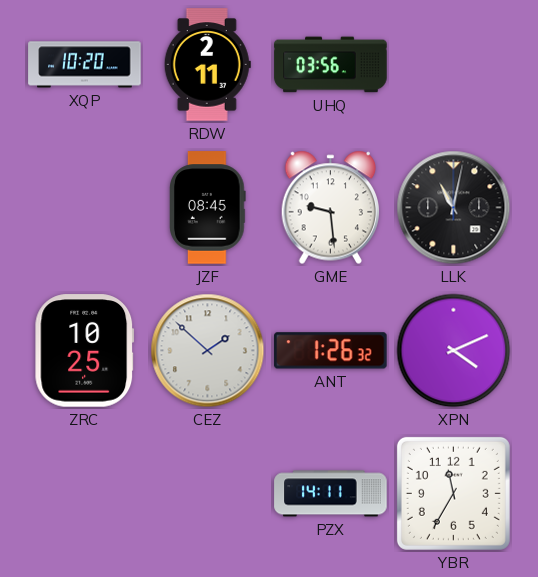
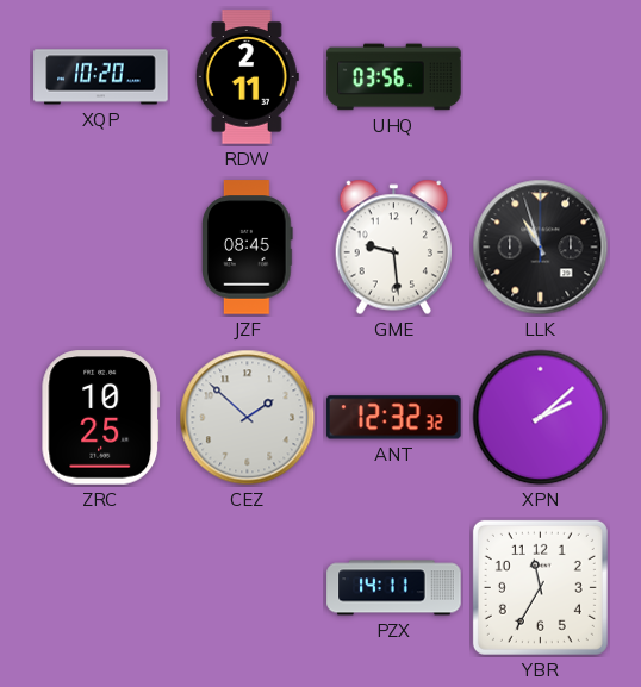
LLK: 11:02 -> 10:57 (541, 248)
ANT: 1:26 -> 12:32 (394, 418)
XPN: 4:11 -> 2:08 (541, 418)
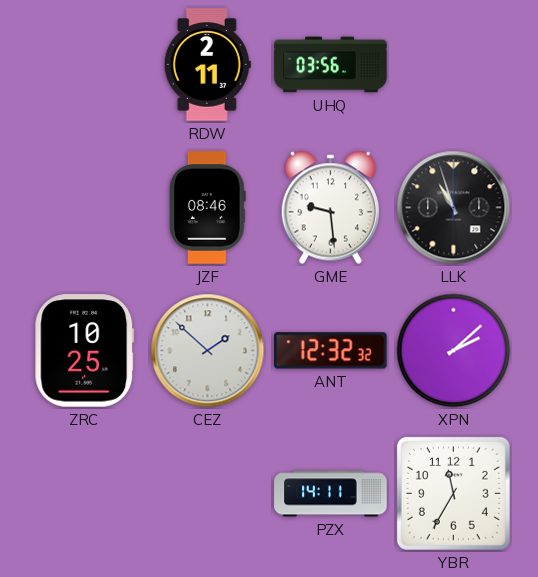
XQP: 10:20 -> none (101, 77)
JZF: 08:45 -> 08:46 (208, 208)
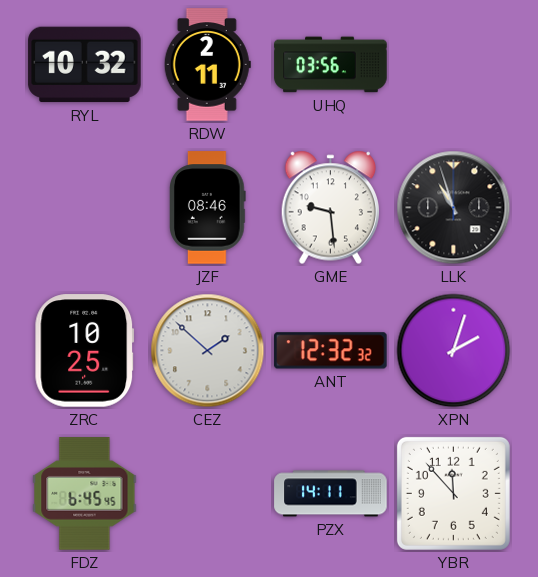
RYL: none -> 10:32 (85, 65)
XPN: 2:08 -> 2:03 (454, 351)
FDZ: none -> 6:45 (85, 494)
YBR: 11:35 -> 11:53 (453, 493)
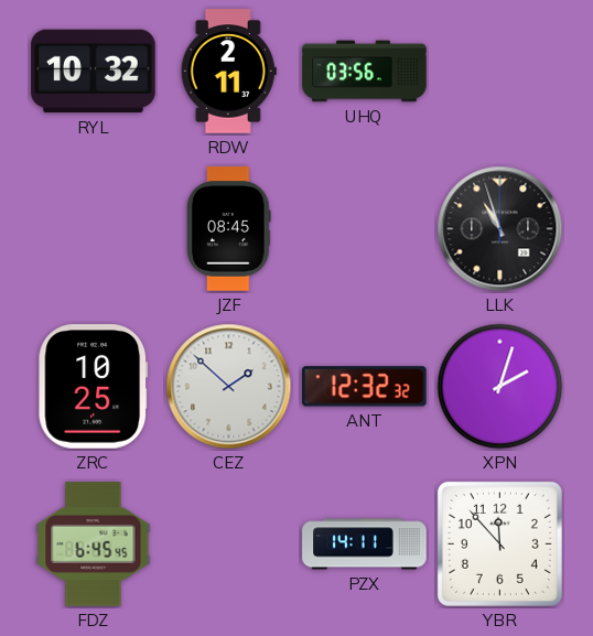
JZF: 08:46 -> 08:45 (229, 229)
GME: 9:29 -> none (331, 208)
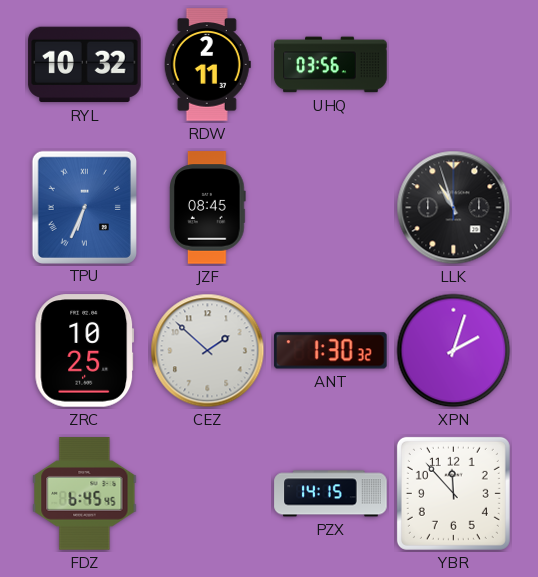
TPU: none -> 6:34 (84, 207)
ANT: 12:32 -> 1:30 (331, 351)
PZX: 14:11 -> 14:15 (331, 494)
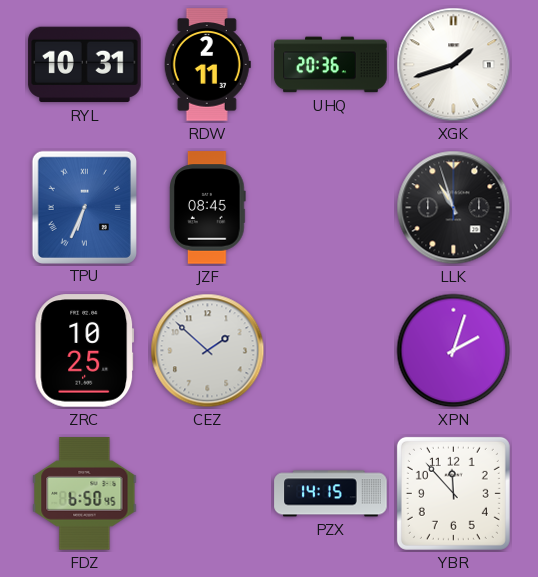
RYL: 10:32 -> 10:31 (85, 65)
UHQ: 03:56 -> 20:36 (331, 65)
XGK: none -> 1:42 (454, 65)
ANT: 1:30 -> none (331, 351)
FDZ: 6:45 -> 6:50 (85, 494)
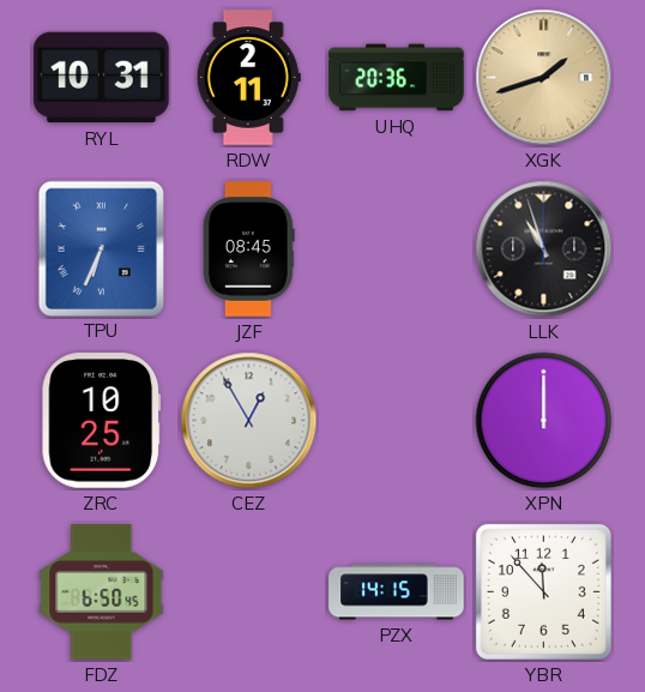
XGK dial: white -> champagne (544, 78)
CEZ: 1:52 -> 12:55 (249, 421)
XPN: 2:03 -> 12:00 (544, 421)
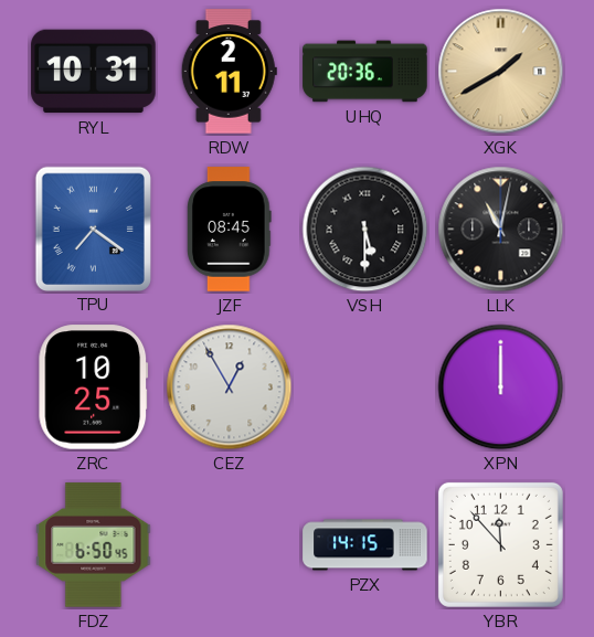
XGK: 1:42 -> 1:40 (501, 72)
TPU: 6:34 -> 7:21 (93, 229)
VSH: none -> 5:30 (365, 230)
LLK: 10:57 -> 11:02 (501, 230)
